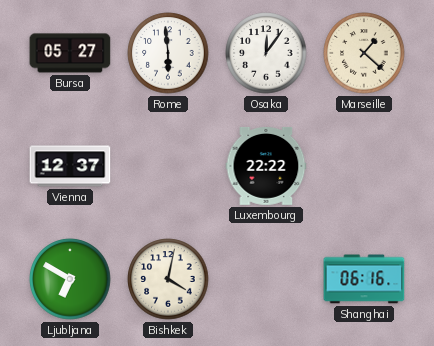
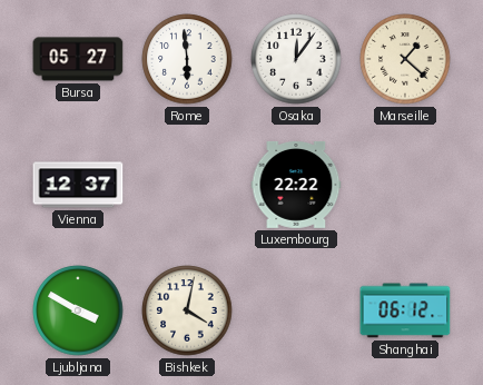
Ljubljana: 6:50 -> 3:50 (78, 310)
Shanghai: 06:16 -> 06:12 (405, 310)
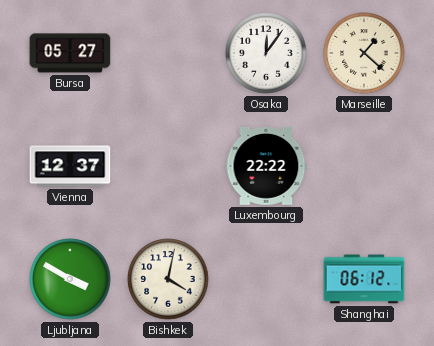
Rome: 5:59 -> none (187, 59)
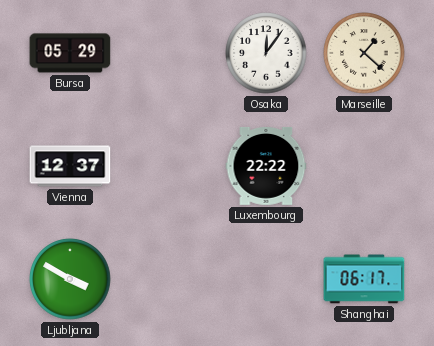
Bursa: 05:27 -> 05:29 (70, 53)
Bishkek: 4:02 -> none (168, 279)
Shanghai: 06:12 -> 06:17 (364, 279)
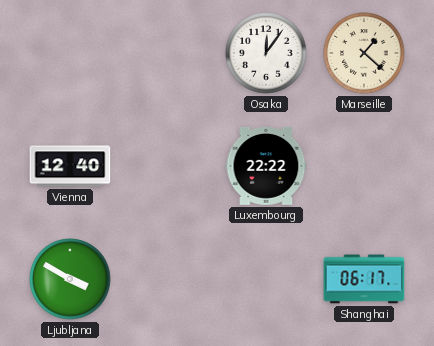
Bursa: 05:29 -> none (70, 53)
Vienna: 12:37 -> 12:40 (70, 166)
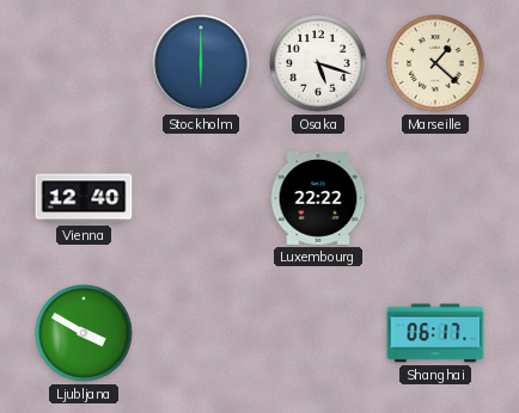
Stockholm: none -> 6:00 (201, 63)
Osaka: 12:06 -> 5:18 (318, 63)
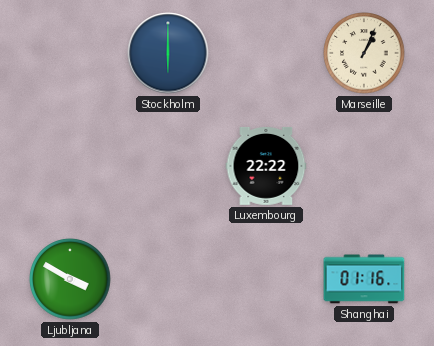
Osaka: 5:18 -> none (318, 63)
Marseille: 1:22 -> 1:04 (364, 53)
Vienna: 12:40 -> none (84, 198)
Shanghai: 06:17 -> 01:16 (364, 279)
